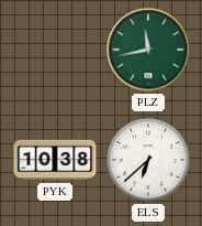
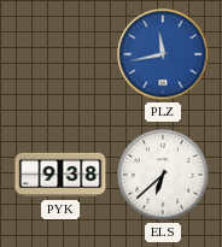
PLZ dial: green -> blue (163, 54)
PYK: 10:38 -> 9:38 (60, 175)
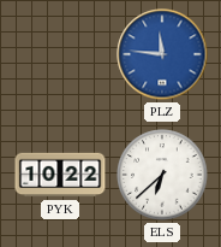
PLZ: 11:43 -> 11:46 (162, 54)
PYK: 9:38 -> 10:22 (60, 175)
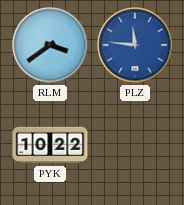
RLM: none -> 3:39 (50, 45)
ELS: 6:38 -> none (162, 175)
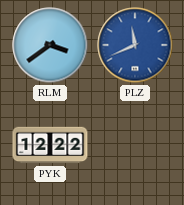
PLZ: 11:46 -> 11:41 (135, 45)
PYK: 10:22 -> 12:22 (50, 145)
